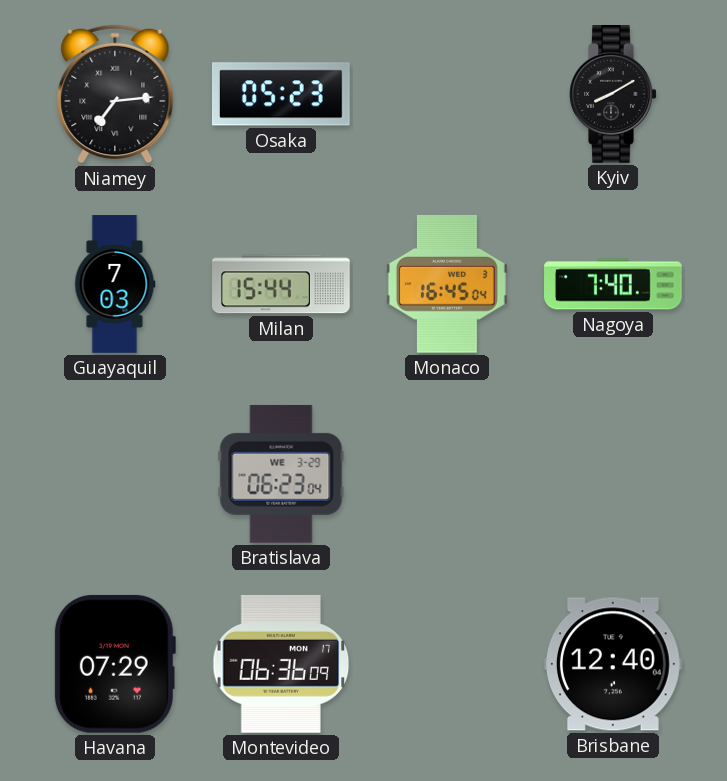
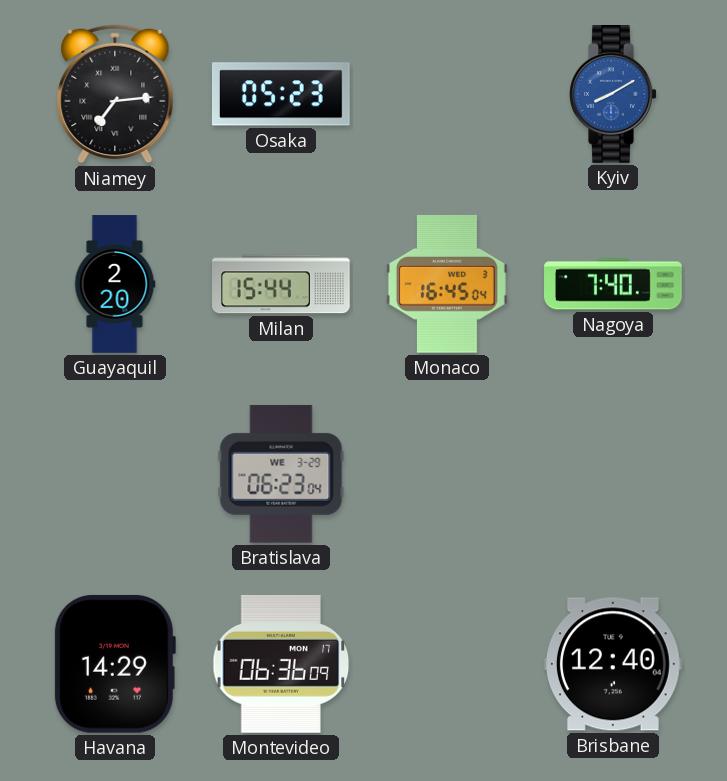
Kyiv dial: black -> blue (613, 95)
Guayaquil: 7:03 -> 2:20 (115, 284)
Havana: 07:29 -> 14:29 (114, 664)
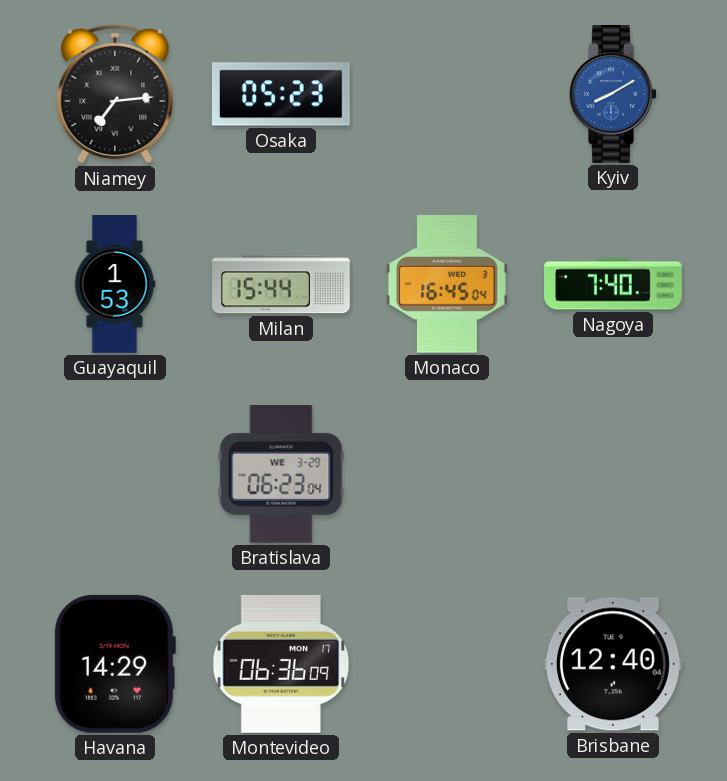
Guayaquil: 2:20 -> 1:53 (115, 284)
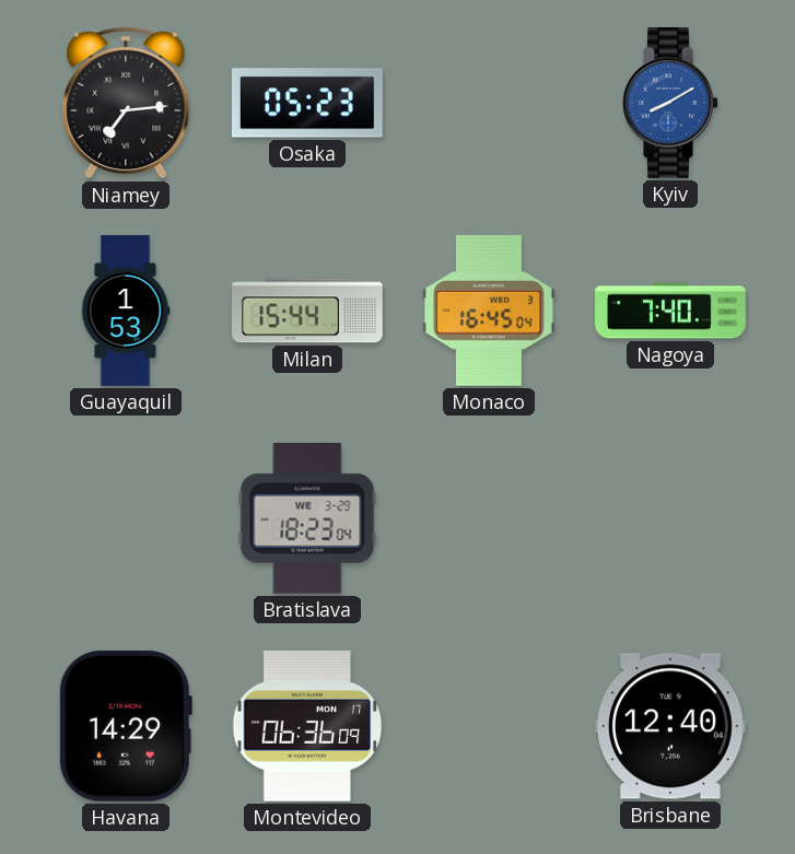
Bratislava: 06:23 -> 18:23 (307, 518)
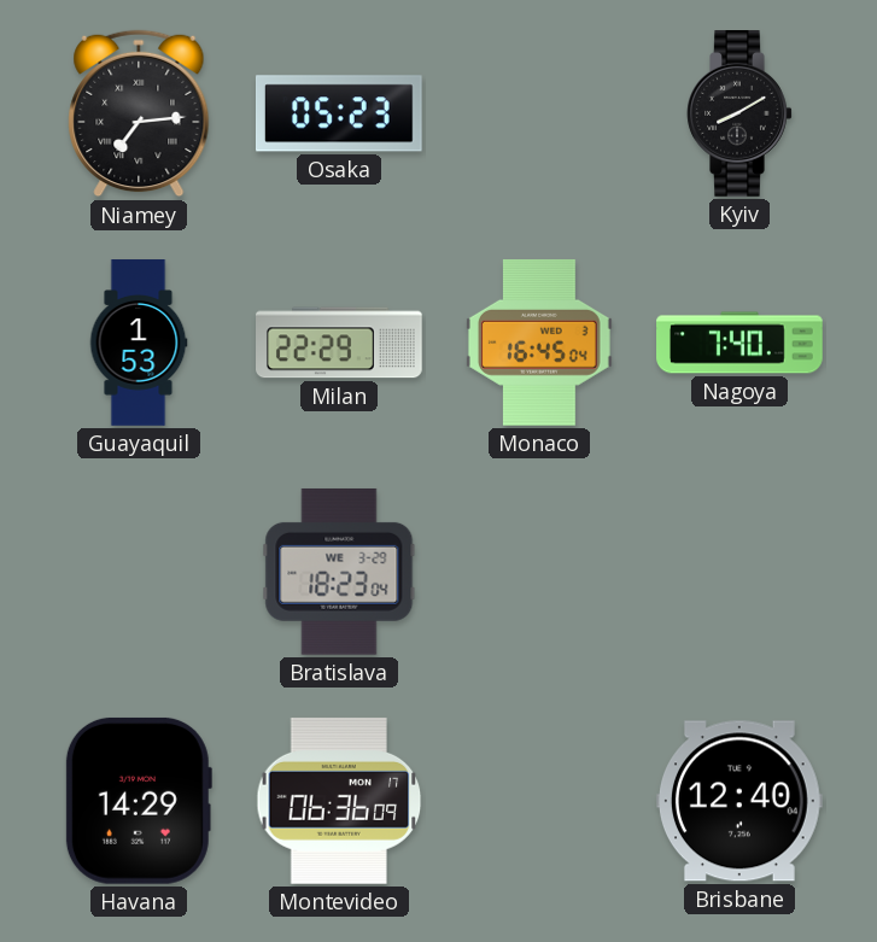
Kyiv dial: blue -> black (739, 115)
Milan: 15:44 -> 22:29 (340, 343)
